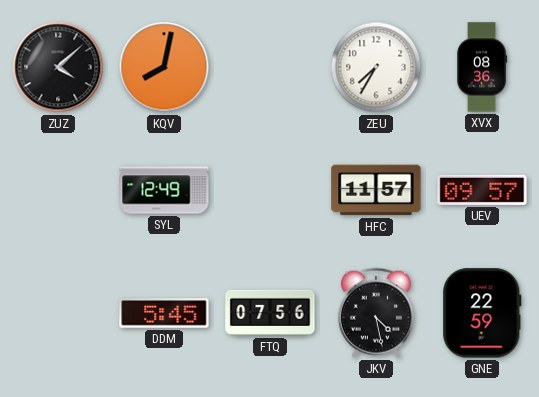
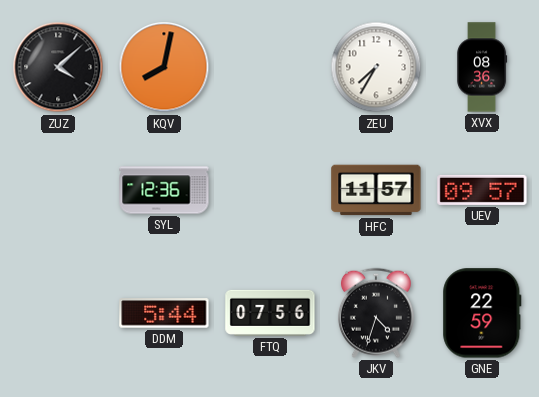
SYL: 12:49 -> 12:36 (164, 190)
DDM: 5:45 -> 5:44 (164, 313)
JKV: 4:28 -> 4:33 (376, 313)
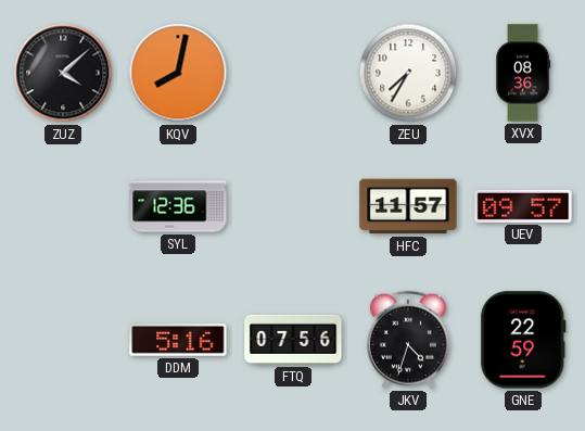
DDM: 5:44 -> 5:16 (178, 340)
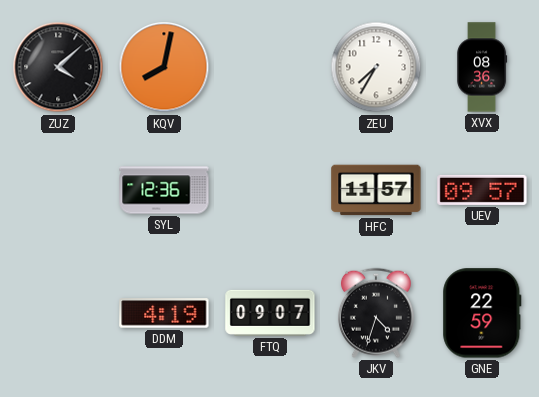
DDM: 5:16 -> 4:19 (164, 313)
FTQ: 07:56 -> 09:07 (270, 313)
